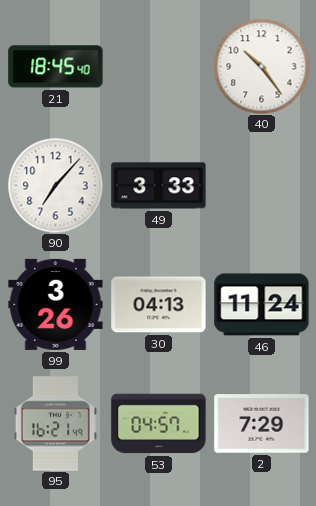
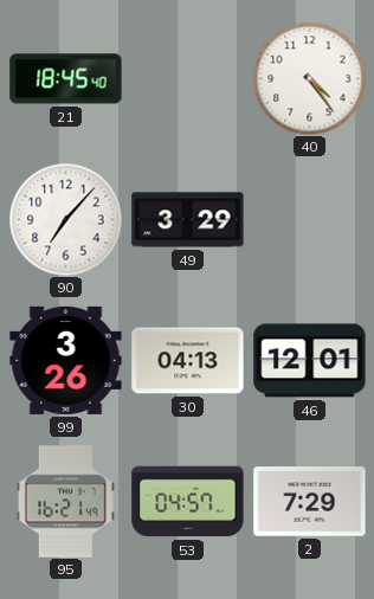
40: 10:24 -> 4:24 (309, 78)
49: 3:33 -> 3:29 (188, 220)
46: 11:24 -> 12:01 (310, 361)
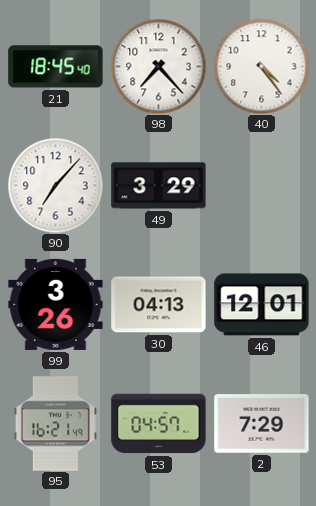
98: none -> 7:23 (158, 66)
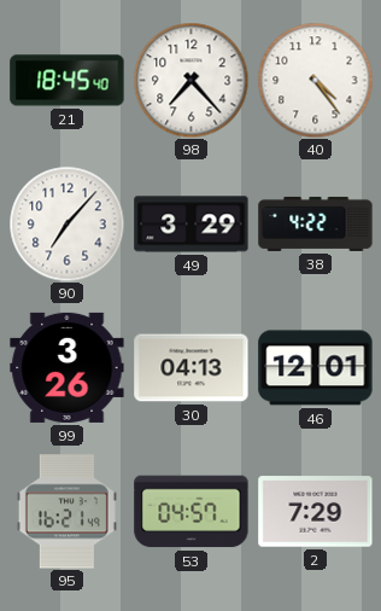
38: none -> 4:22 (316, 223)
